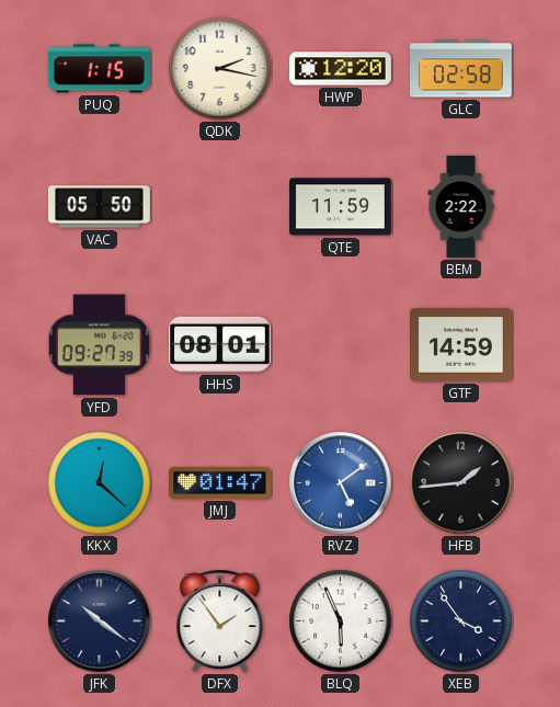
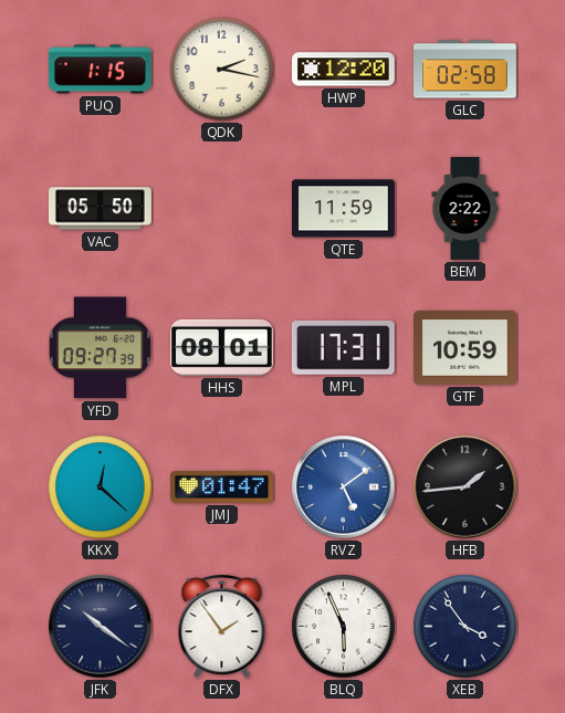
MPL: none -> 17:31 (343, 347)
GTF: 14:59 -> 10:59 (465, 348)
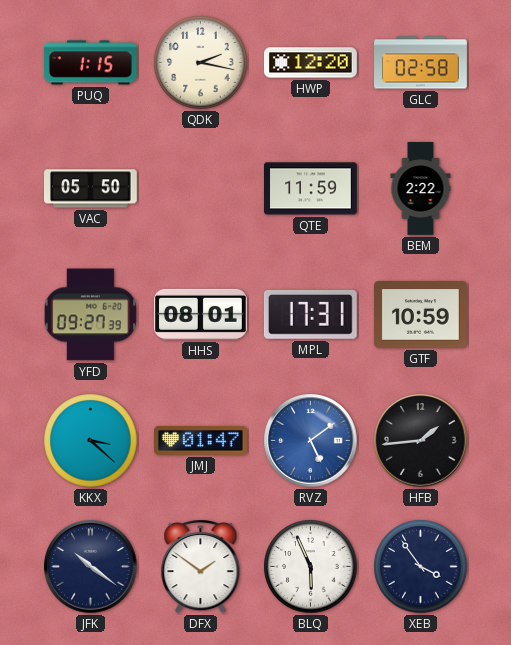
KKX: 12:22 -> 3:22 (91, 441)
DFX: 1:54 -> 1:51 (201, 567)
